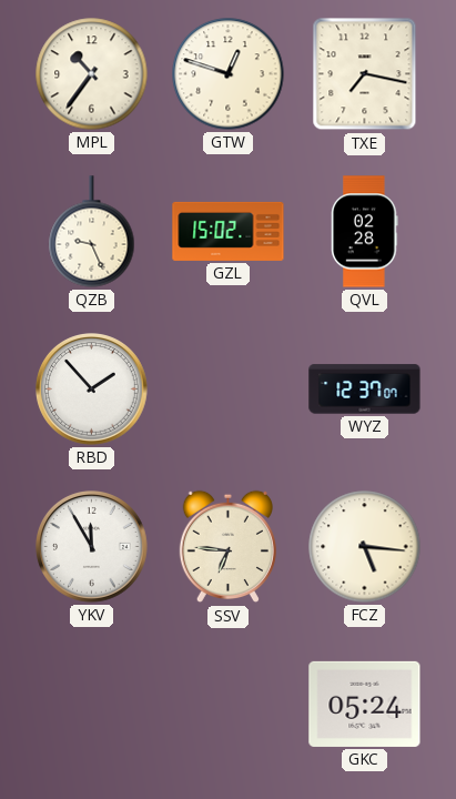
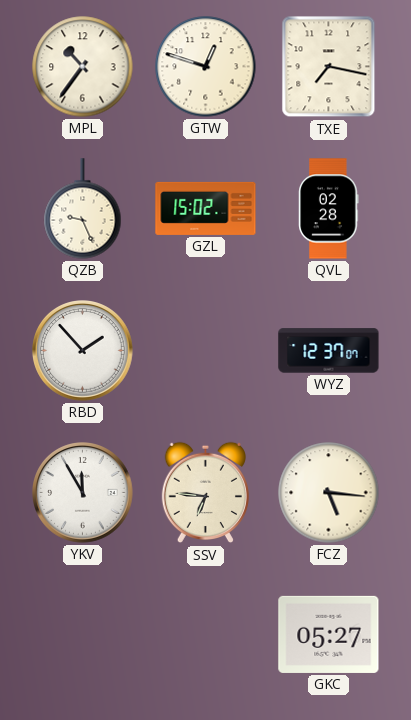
GKC: 05:24 -> 05:27 (329, 634)
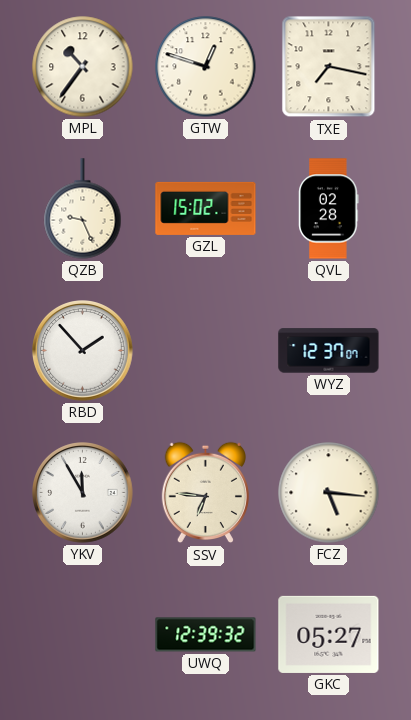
UWQ: none -> 12:39 (206, 635)
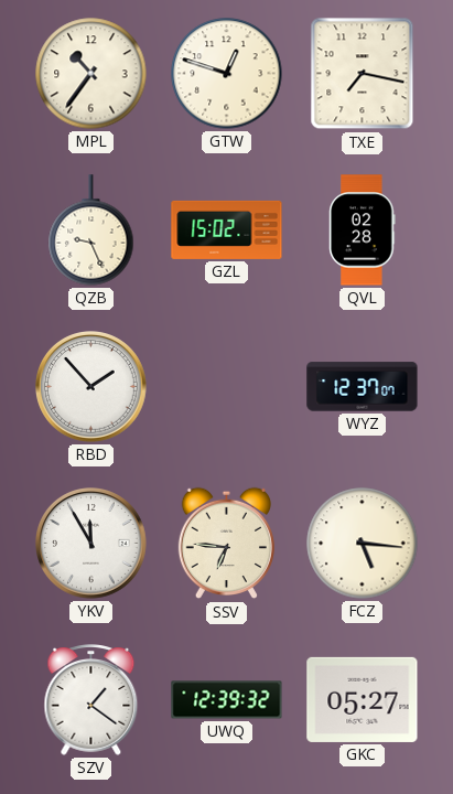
SZV: none -> 1:21 (91, 700)
